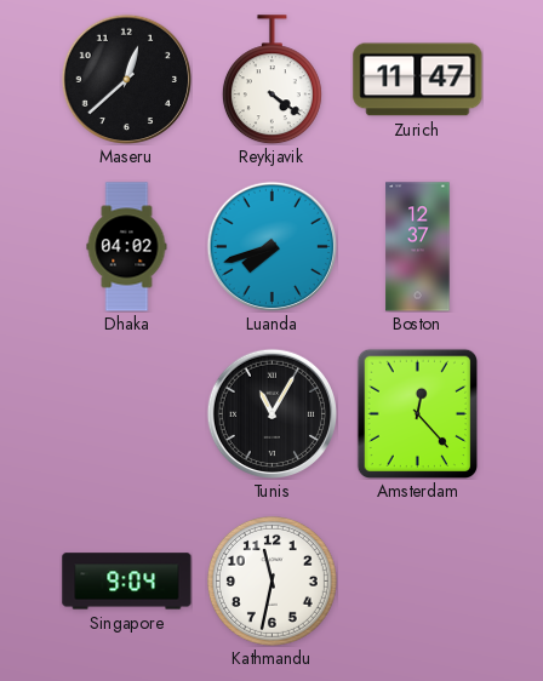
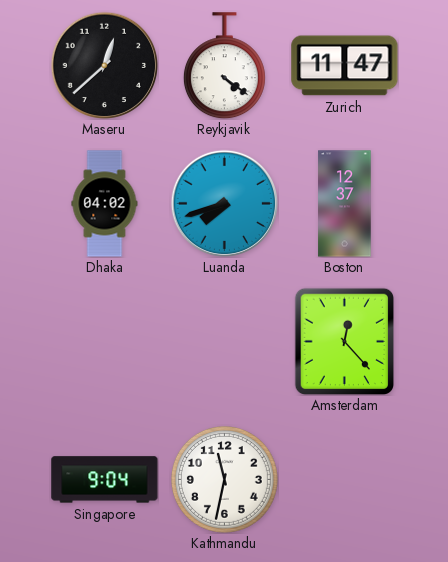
Tunis: 11:05 -> none (271, 413)
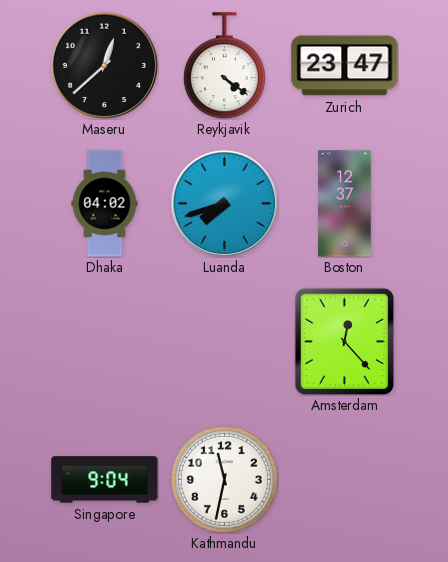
Zurich: 11:47 -> 23:47 (345, 66)
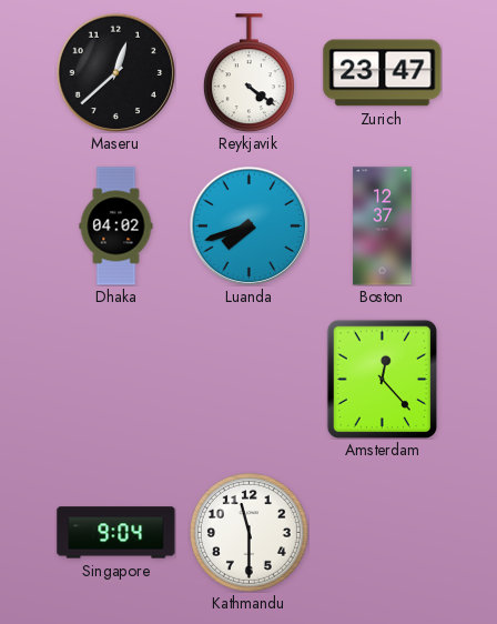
Kathmandu: 11:32 -> 11:30 (248, 532)
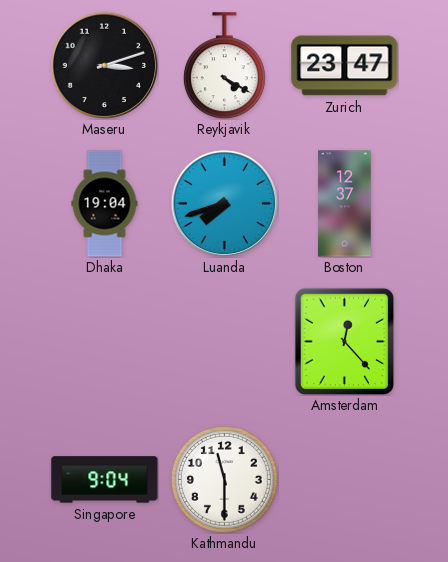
Maseru: 12:38 -> 3:12 (104, 65)
Reykjavik: 4:21 -> 4:20 (224, 66)
Dhaka: 04:02 -> 19:04 (105, 204)
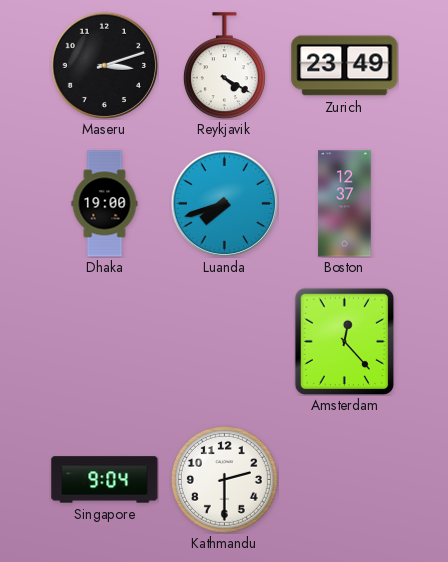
Zurich: 23:47 -> 23:49 (345, 66)
Dhaka: 19:04 -> 19:00 (105, 204)
Kathmandu: 11:30 -> 2:30 (224, 479)
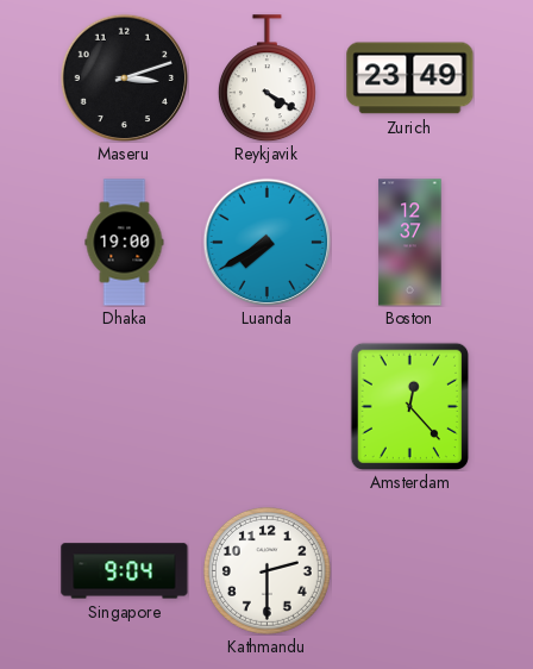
Luanda: 7:42 -> 7:40 (266, 242)
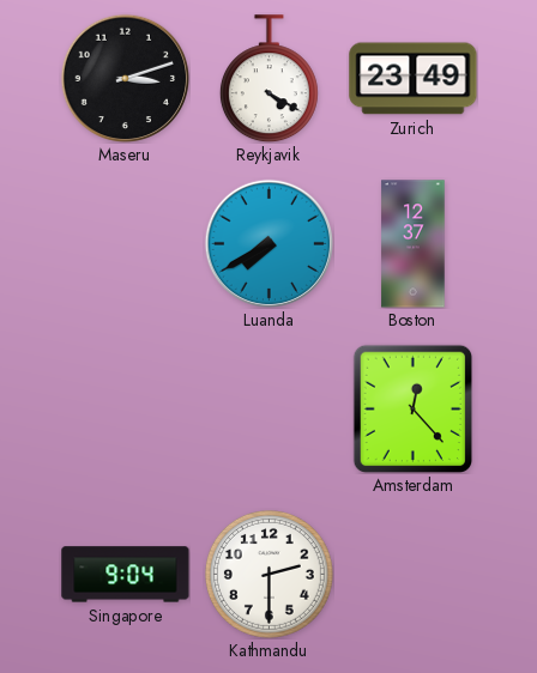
Dhaka: 19:00 -> none (125, 243)
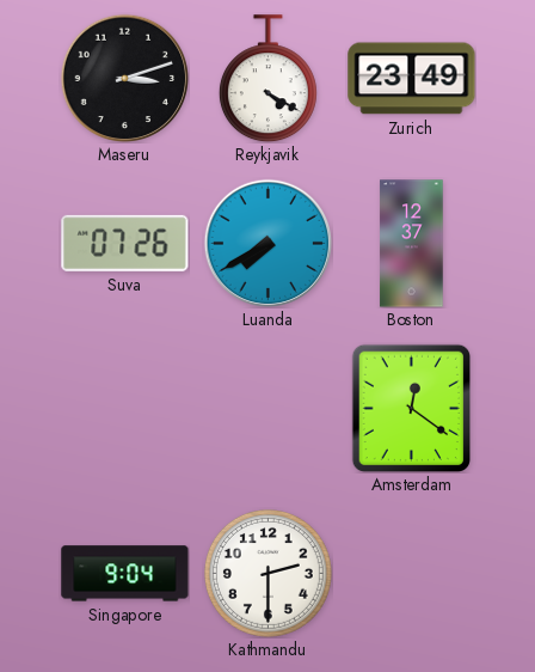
Suva: none -> 07:26 (125, 243)
Amsterdam: 12:23 -> 12:21 (411, 408)
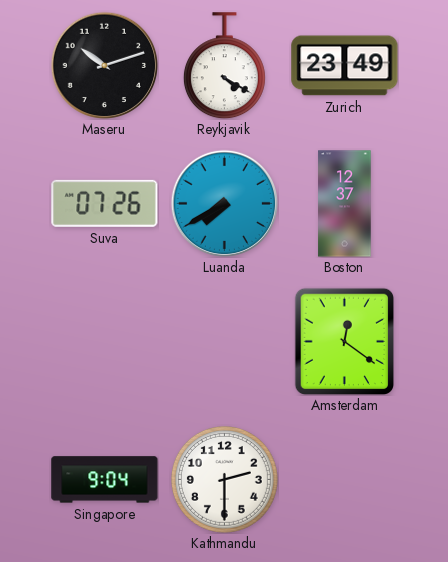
Maseru: 3:12 -> 10:12 (104, 65)
